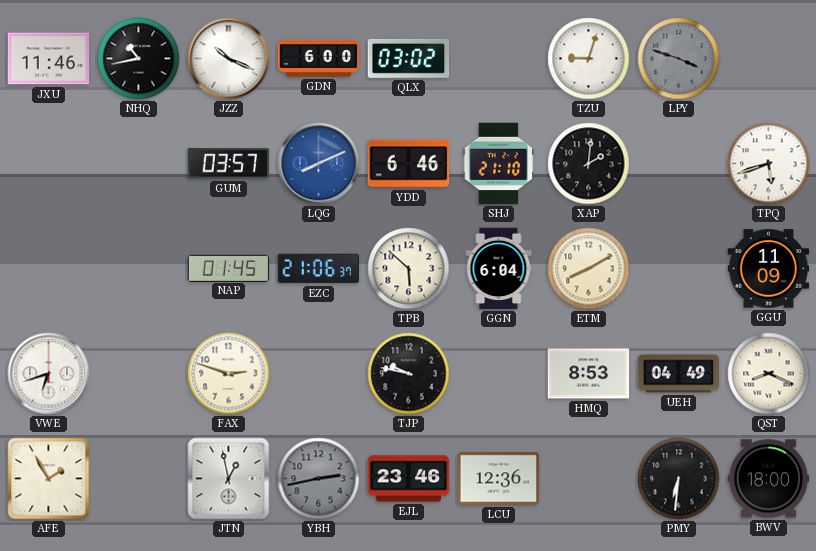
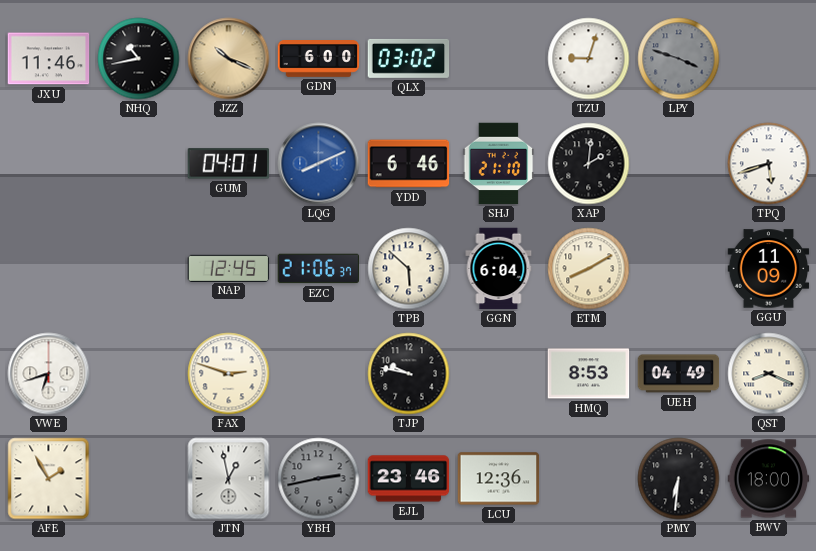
JZZ dial: white -> champagne (229, 59)
GUM: 03:57 -> 04:01 (229, 164)
NAP: 01:45 -> 12:45 (229, 268)
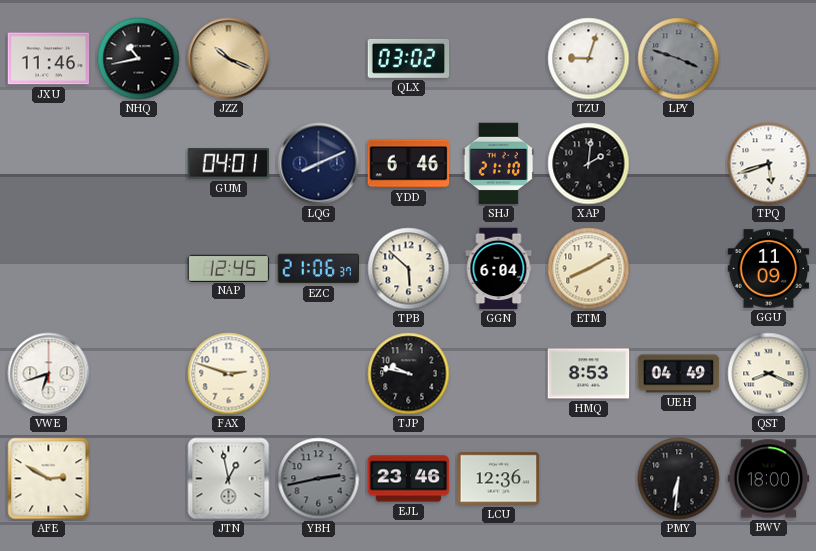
GDN: 6:00 -> none (319, 59)
LQG dial: blue -> navy (319, 164)
AFE: 1:55 -> 2:50 (49, 479)
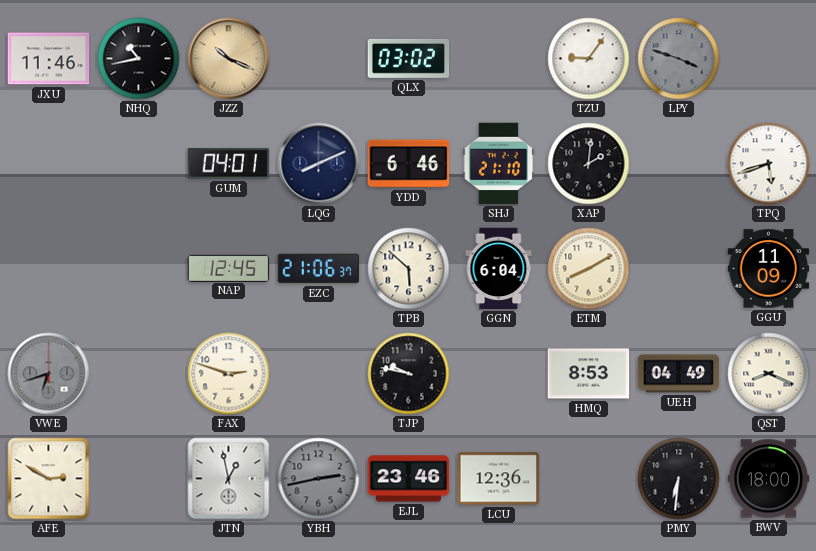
TZU: 9:03 -> 9:06 (589, 59)
VWE dial: white -> grey (49, 374)
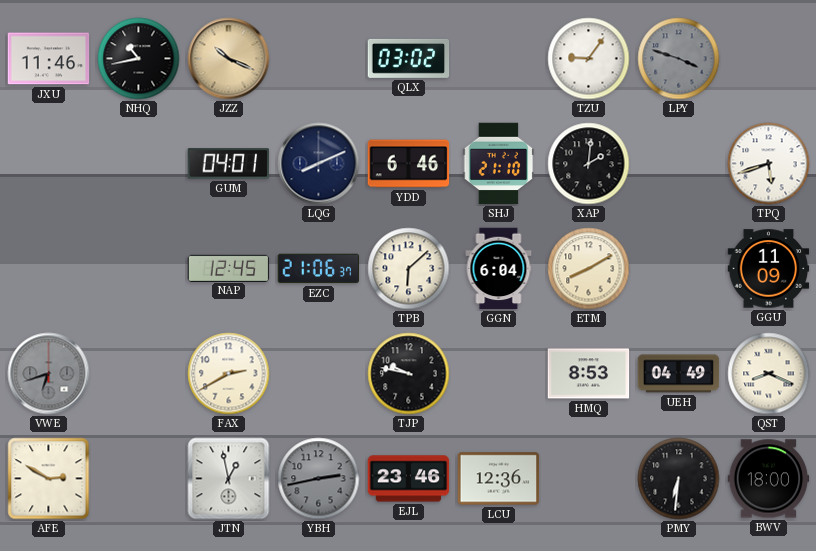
TPB: 5:52 -> 6:08 (409, 269)
FAX: 2:48 -> 2:40 (229, 374)
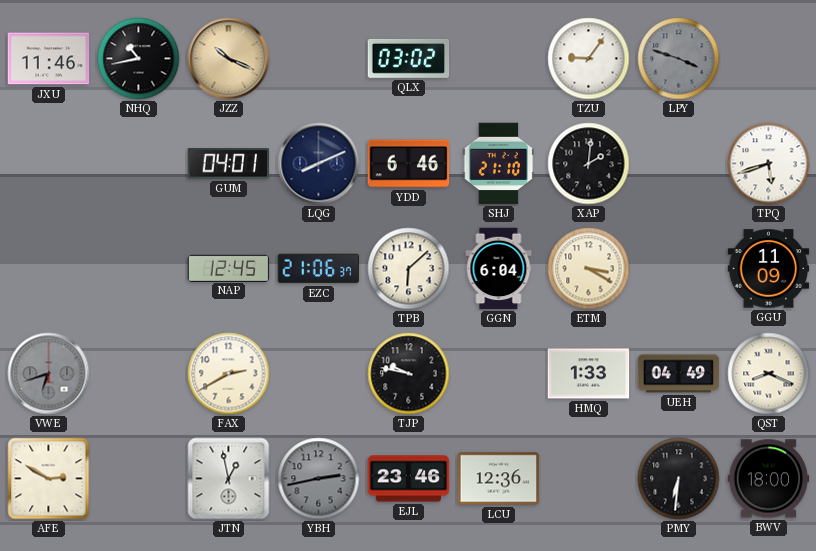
ETM: 8:10 -> 3:20 (589, 269)
HMQ: 8:53 -> 1:33 (589, 374)
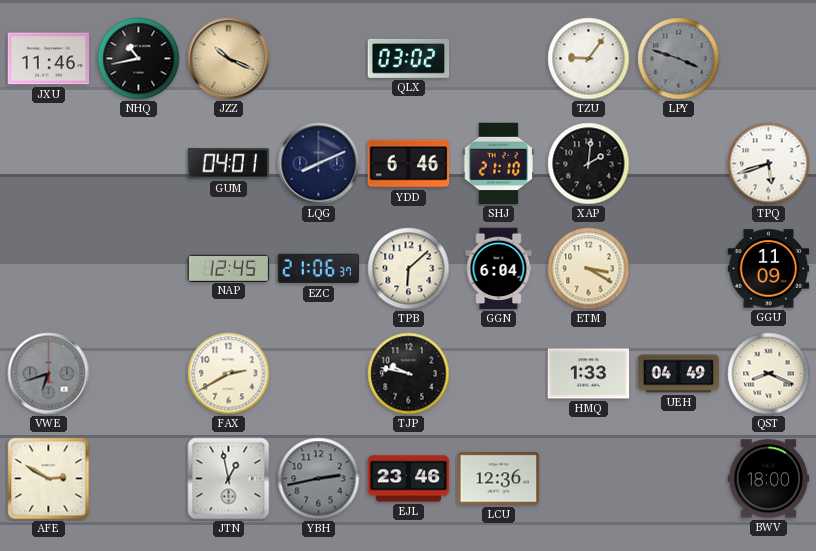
PMY: 6:31 -> none (679, 479)
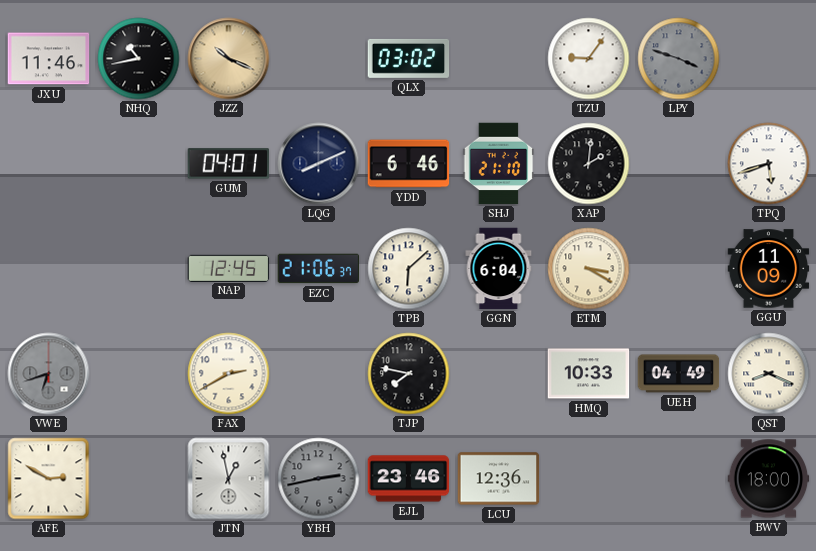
TJP: 9:47 -> 7:47 (409, 374)
HMQ: 1:33 -> 10:33 (589, 374)
